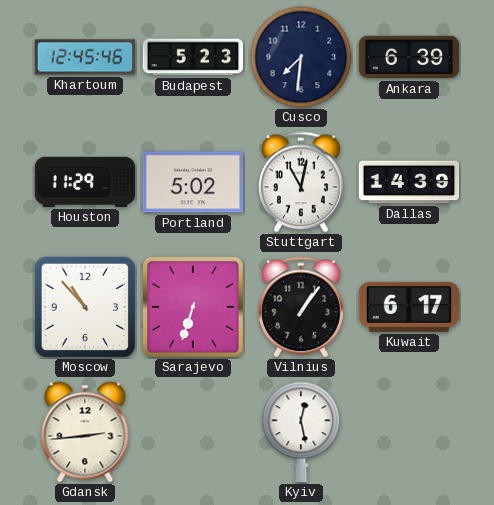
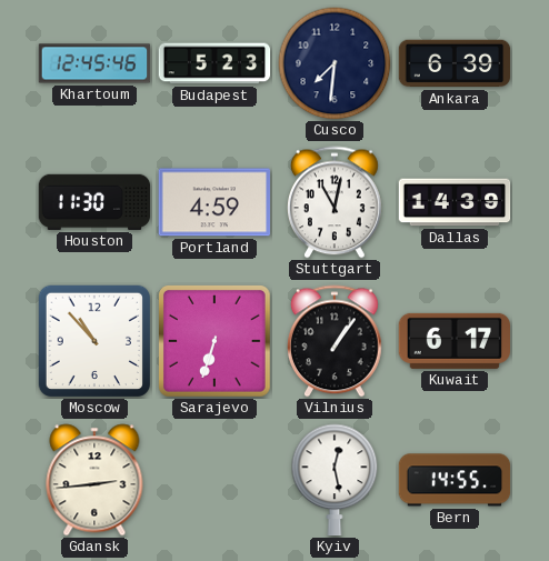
Houston: 11:29 -> 11:30 (94, 202)
Portland: 5:02 -> 4:59 (213, 202)
Bern: none -> 14:55 (455, 480)
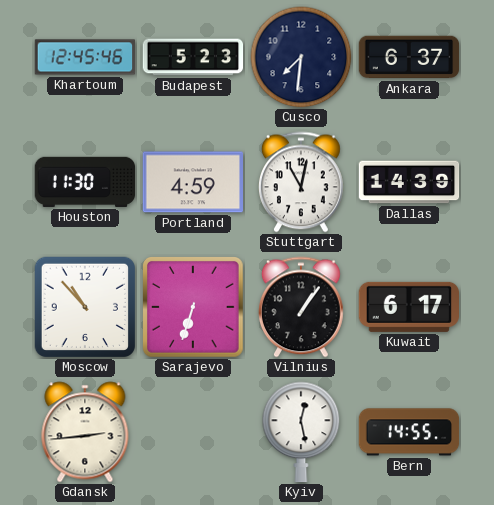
Ankara: 6:39 -> 6:37 (409, 57)
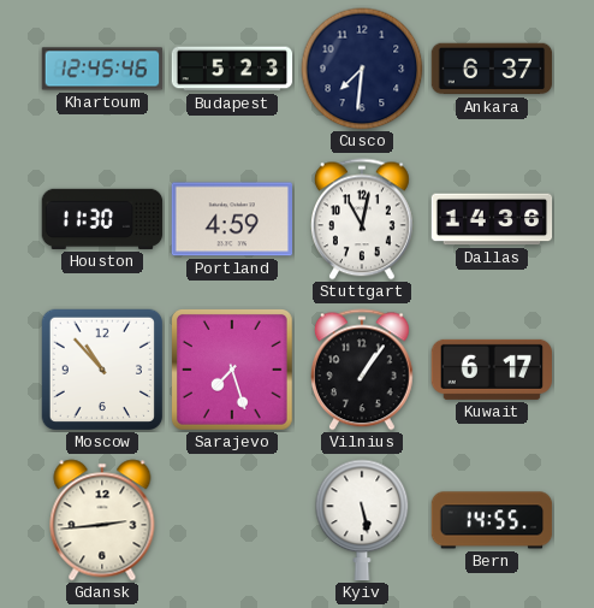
Dallas: 14:39 -> 14:36 (492, 219)
Sarajevo: 6:33 -> 7:27 (233, 371)
Kyiv: 12:28 -> 5:28 (362, 520)
